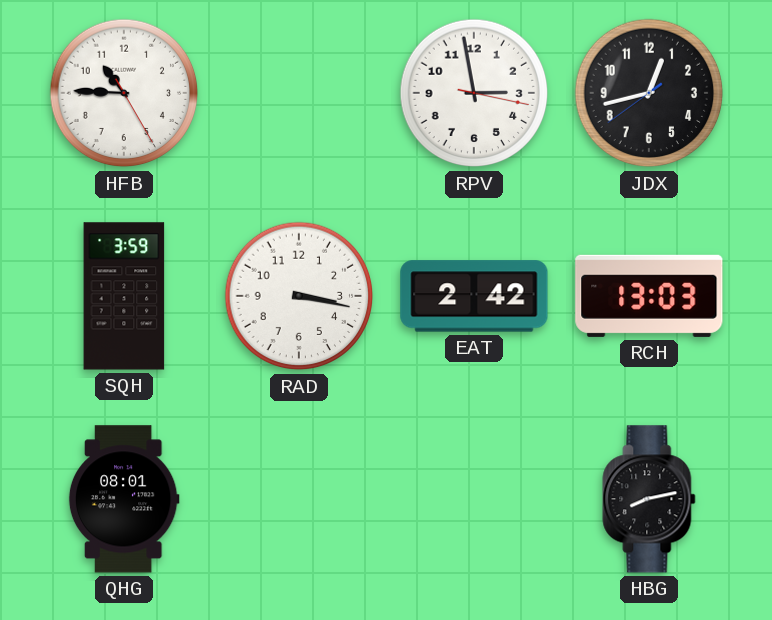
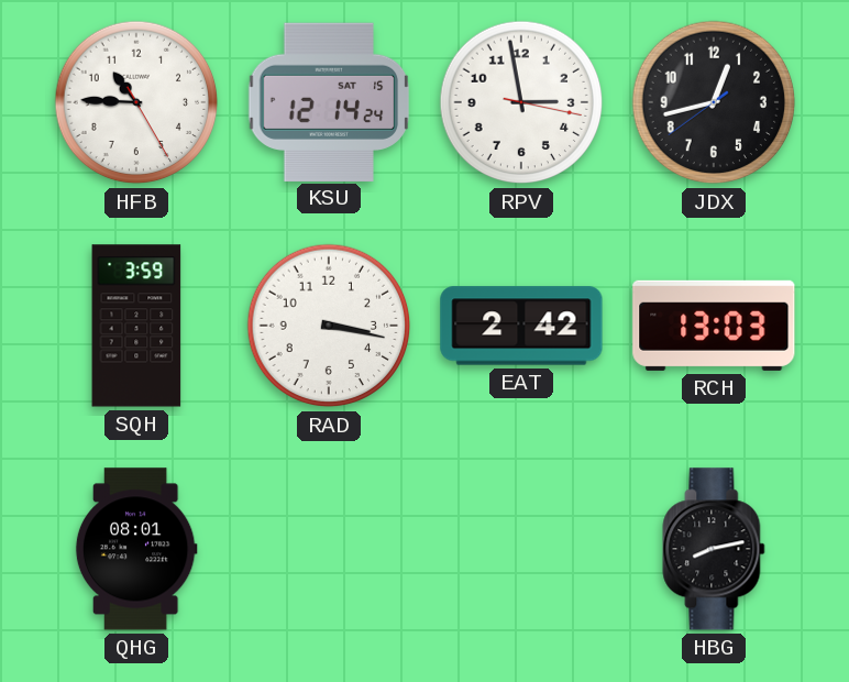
KSU: none -> 12:14 (329, 101)
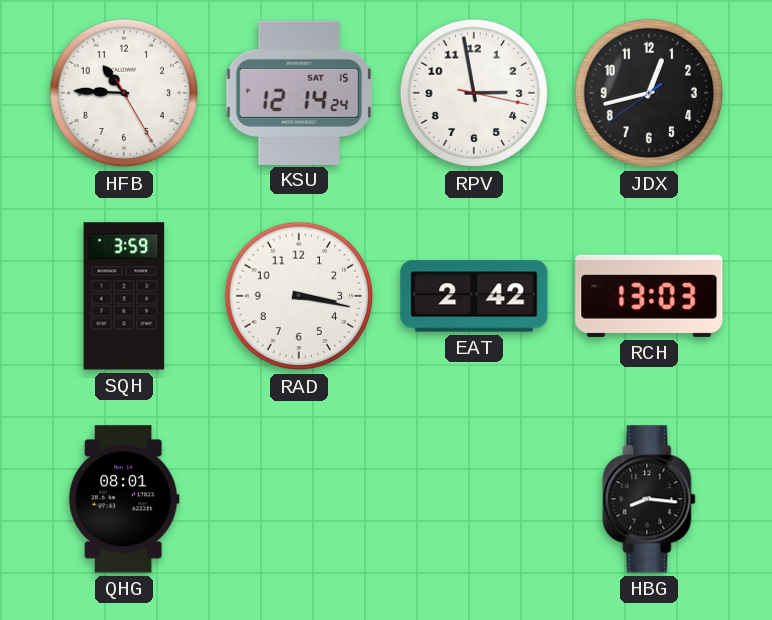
HBG: 8:13 -> 8:16 (649, 499)
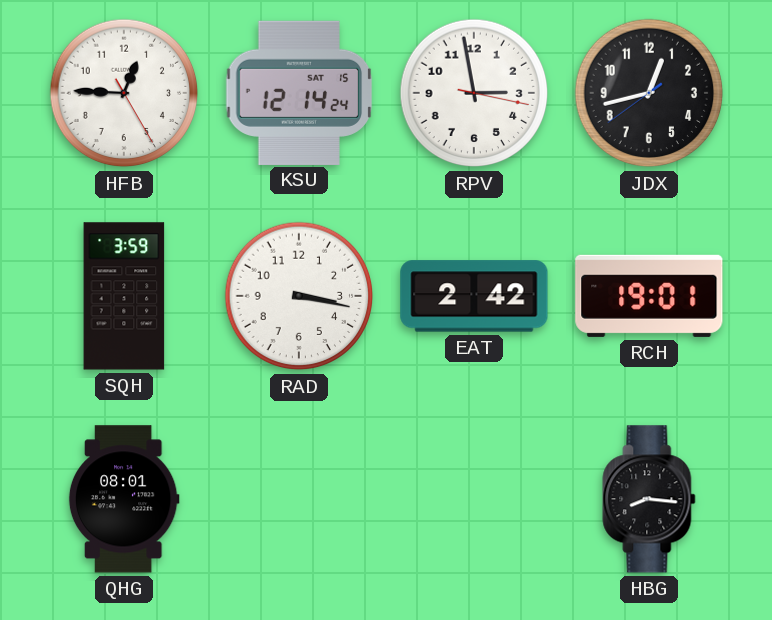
HFB: 10:45 -> 12:45 (124, 93)
RCH: 13:03 -> 19:01 (649, 296)
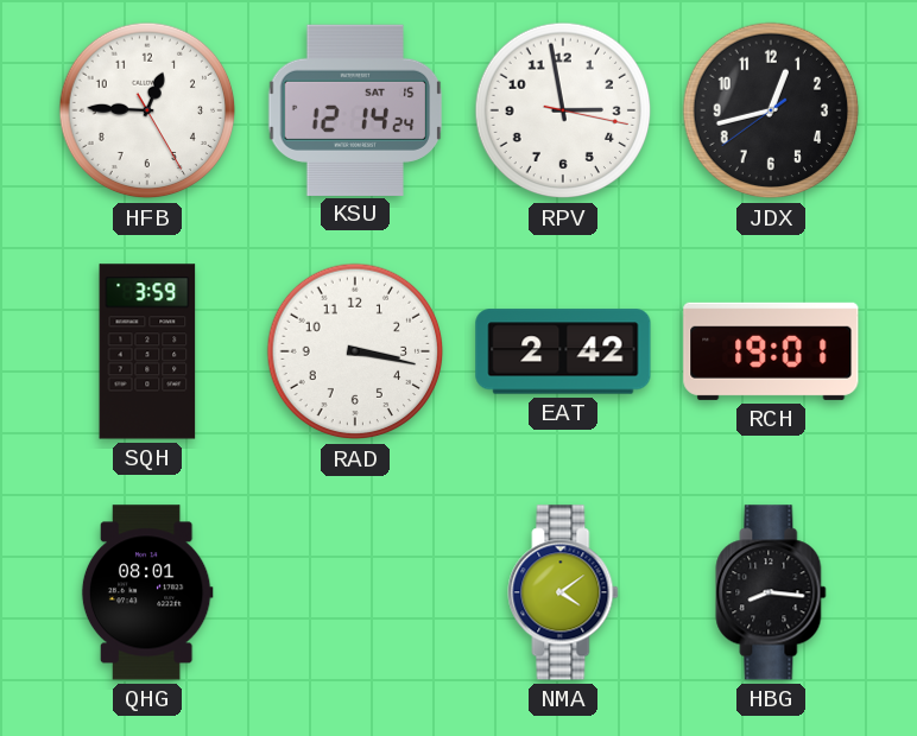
NMA: none -> 4:09 (563, 592)
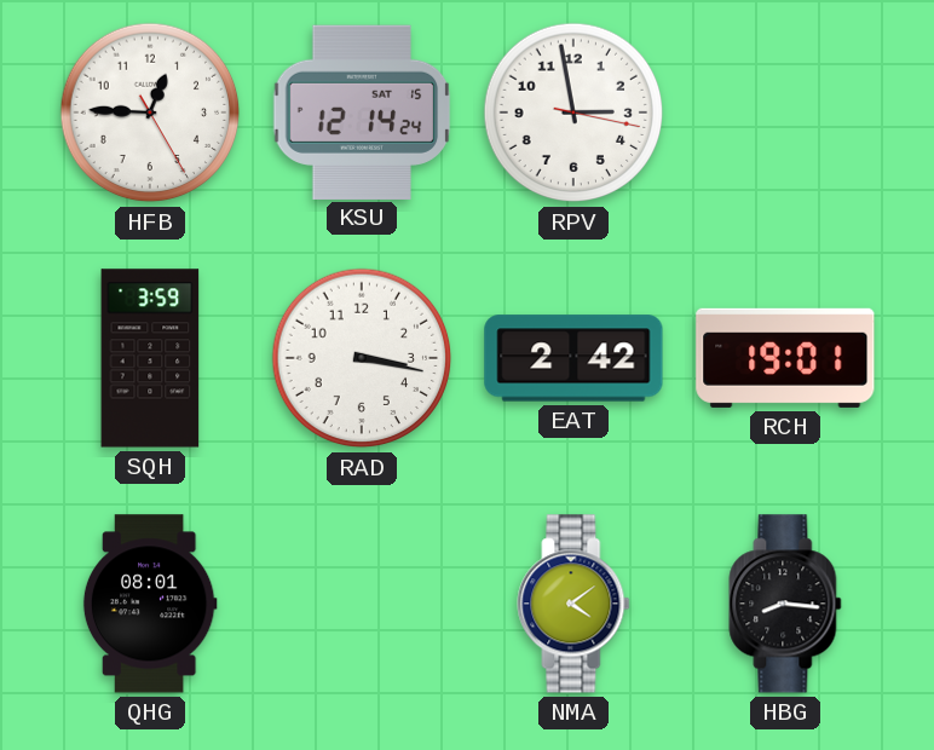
JDX: 12:42 -> none (771, 110)
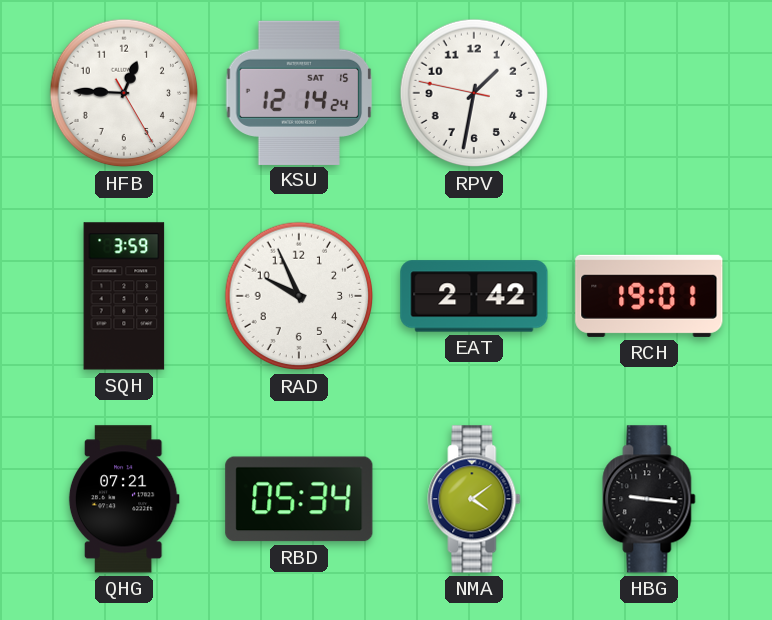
RPV: 2:58 -> 1:31 (474, 93)
RAD: 3:17 -> 9:56 (299, 296)
QHG: 08:01 -> 07:21 (124, 499)
RBD: none -> 05:34 (299, 499)
HBG: 8:16 -> 9:16 (649, 499)
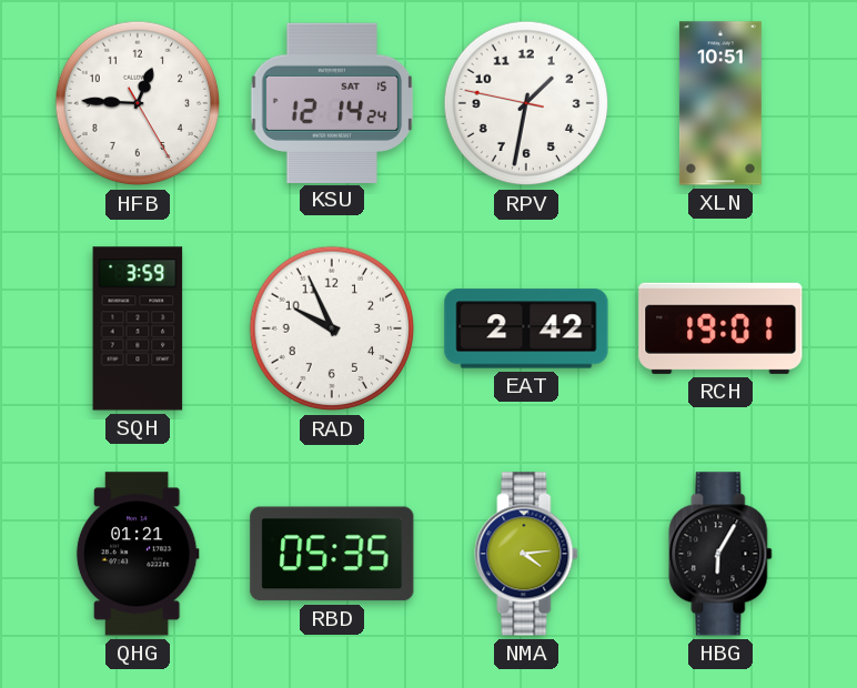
XLN: none -> 10:51 (720, 103)
QHG: 07:21 -> 01:21 (138, 554)
RBD: 05:34 -> 05:35 (332, 554)
NMA: 4:09 -> 4:14 (526, 554)
HBG: 9:16 -> 6:05 (720, 554)
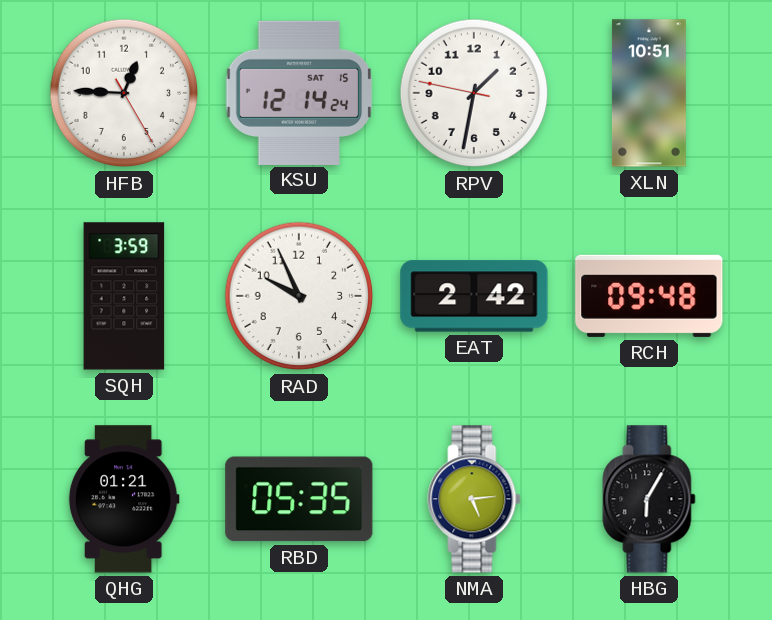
RCH: 19:01 -> 09:48 (649, 296)
NMA: 4:14 -> 5:14 (474, 499)
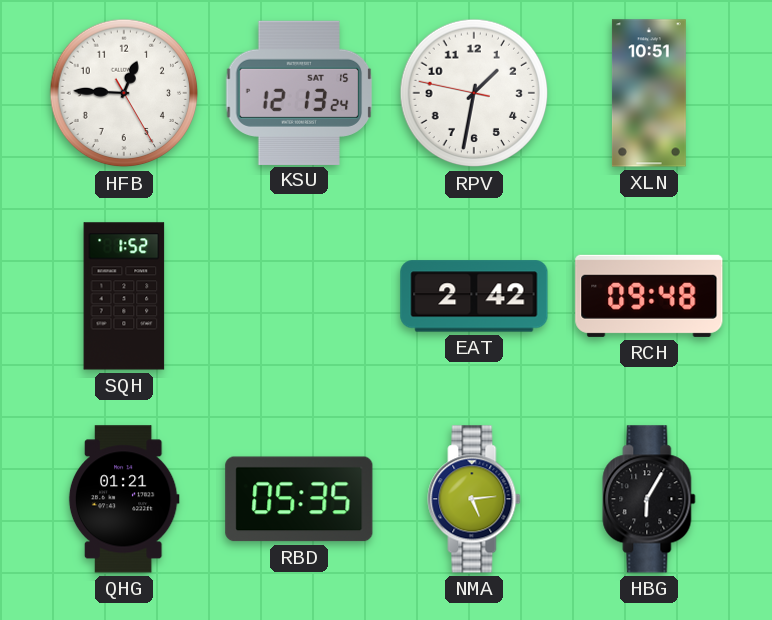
KSU: 12:14 -> 12:13 (299, 92)
SQH: 3:59 -> 1:52 (124, 296)
RAD: 9:56 -> none (299, 296)
